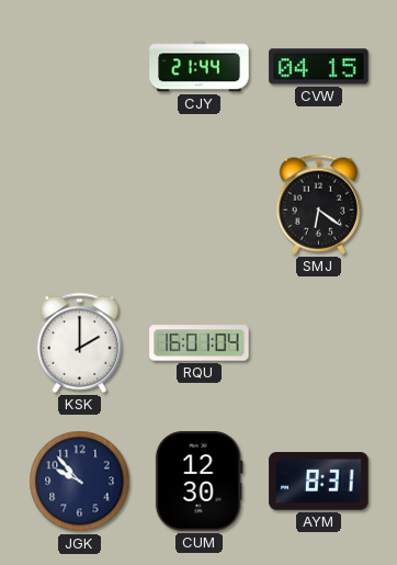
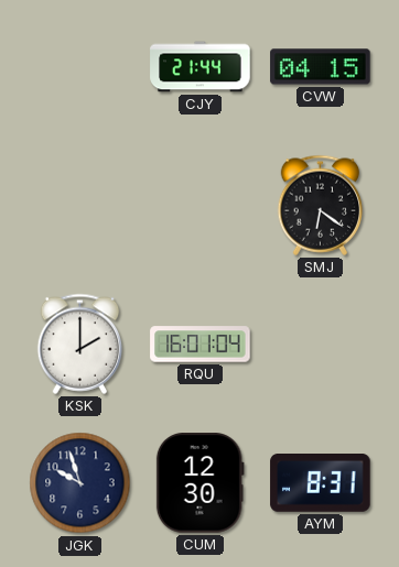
JGK: 9:53 -> 9:57 (80, 483)
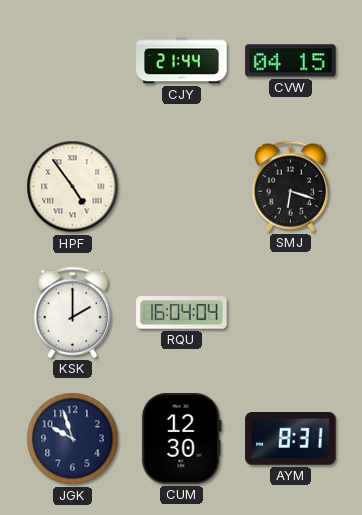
HPF: none -> 4:54 (73, 187)
SMJ: 6:21 -> 6:18 (291, 186)
RQU: 16:01 -> 16:04 (182, 313)
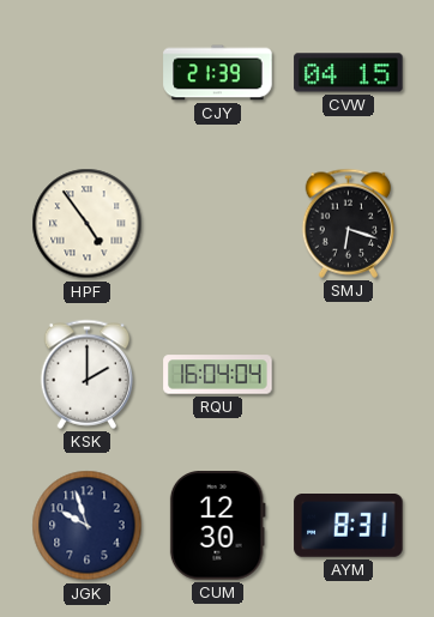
CJY: 21:44 -> 21:39 (218, 73)
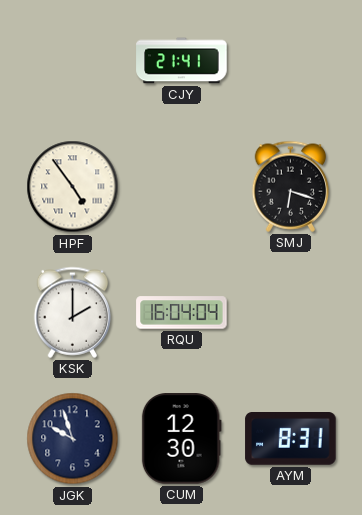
CJY: 21:39 -> 21:41 (182, 61)
CVW: 04:15 -> none (349, 73)
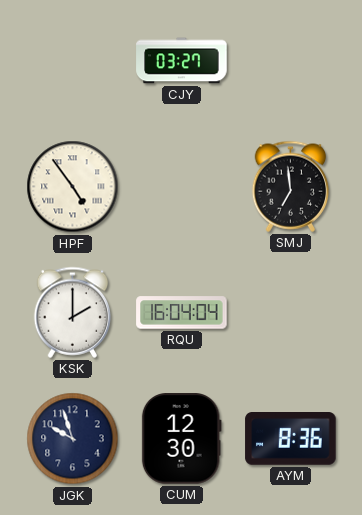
CJY: 21:41 -> 03:27 (182, 61)
SMJ: 6:18 -> 6:59 (291, 186)
AYM: 8:31 -> 8:36 (291, 439)
